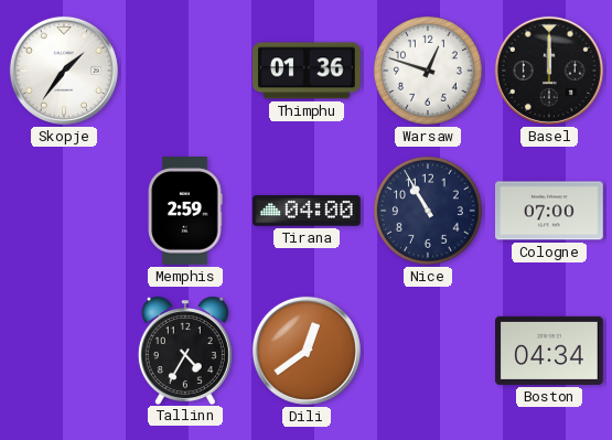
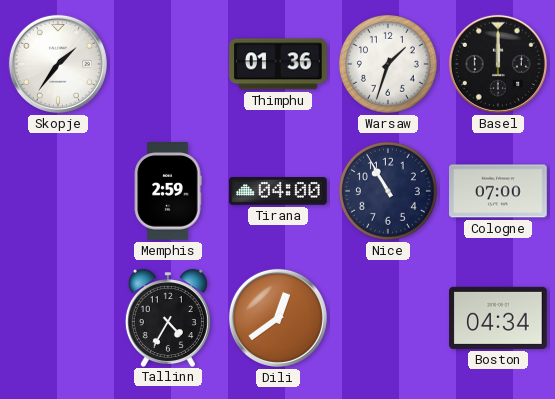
Warsaw: 12:48 -> 1:33 (388, 64)
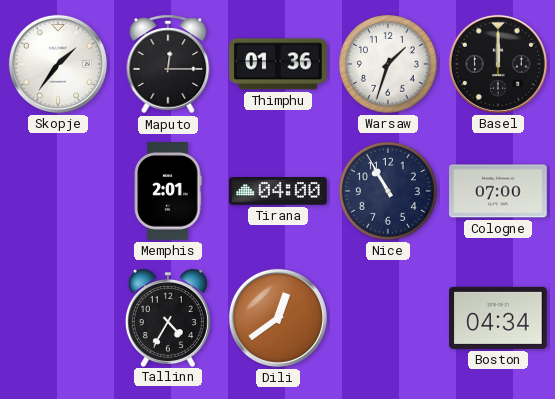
Maputo: none -> 12:15 (168, 64)
Memphis: 2:59 -> 2:01 (168, 191)
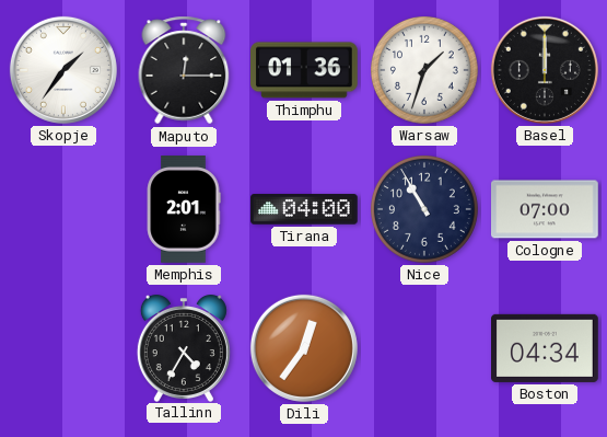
Dili: 12:39 -> 12:36 (304, 348)
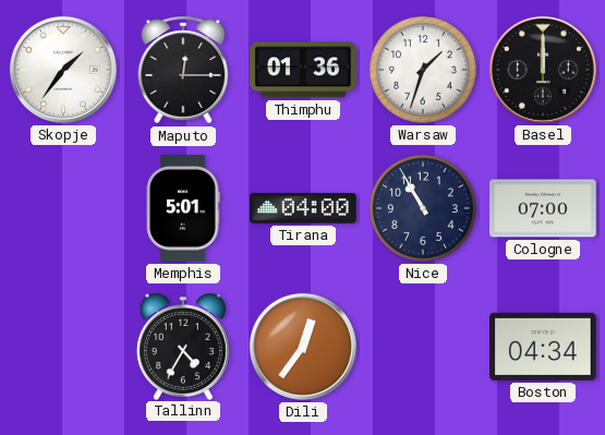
Memphis: 2:01 -> 5:01 (183, 208)
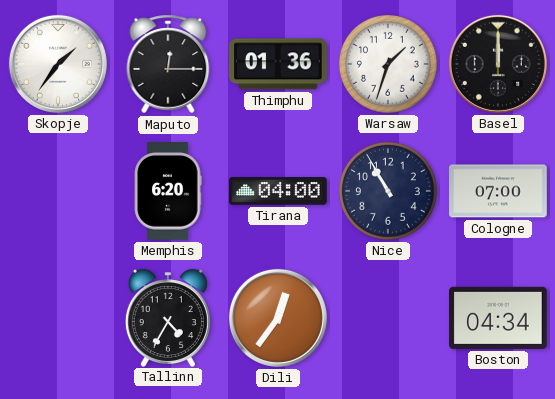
Memphis: 5:01 -> 6:20 (168, 191)
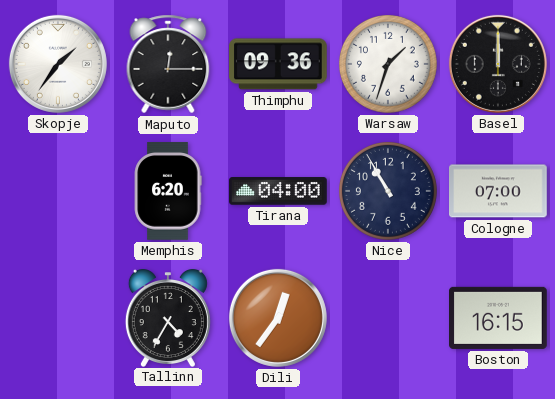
Thimphu: 01:36 -> 09:36 (279, 64)
Boston: 04:34 -> 16:15 (499, 318)
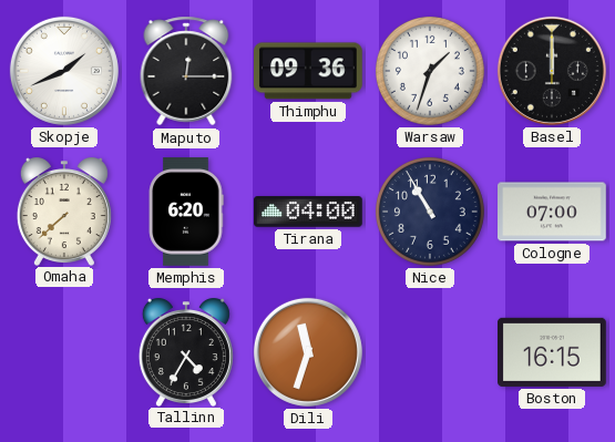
Skopje: 1:36 -> 1:41 (64, 71)
Omaha: none -> 7:38 (64, 212)
Dili: 12:36 -> 11:33 (308, 352)
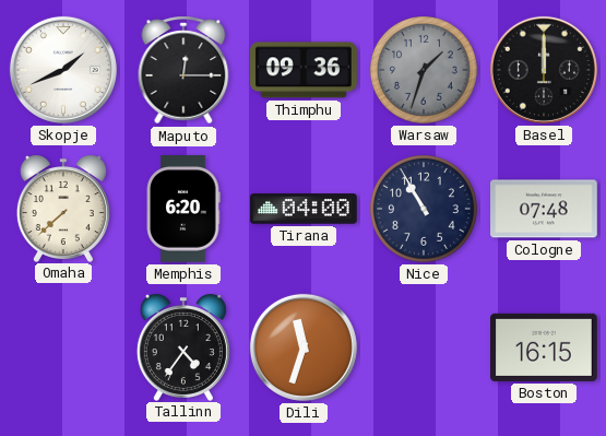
Warsaw dial: white -> grey (424, 70)
Cologne: 07:00 -> 07:48 (544, 209)
Tallinn: 4:35 -> 4:36 (183, 347)
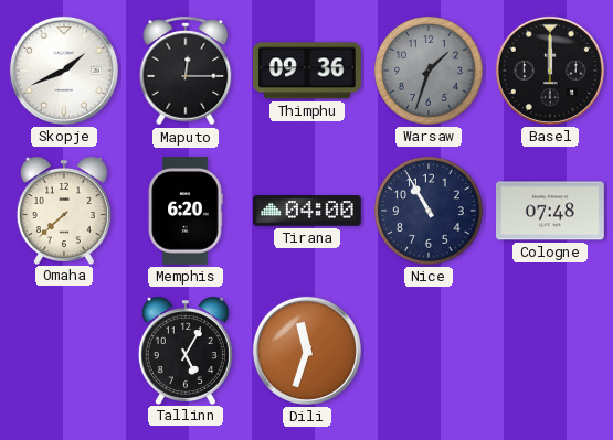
Tallinn: 4:36 -> 5:05 (186, 351)
Boston: 16:15 -> none (545, 347)
